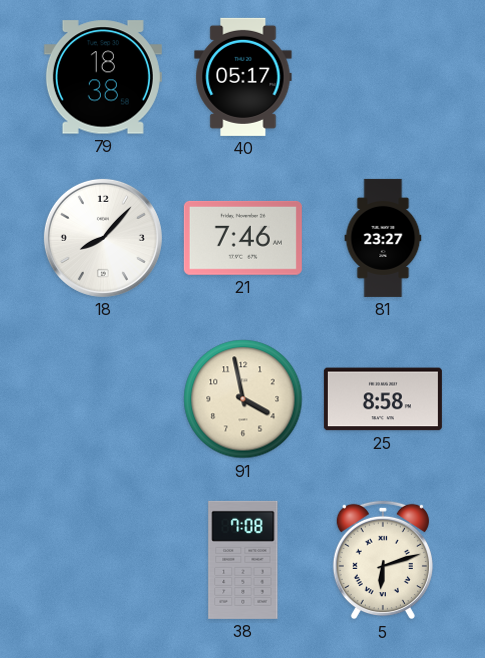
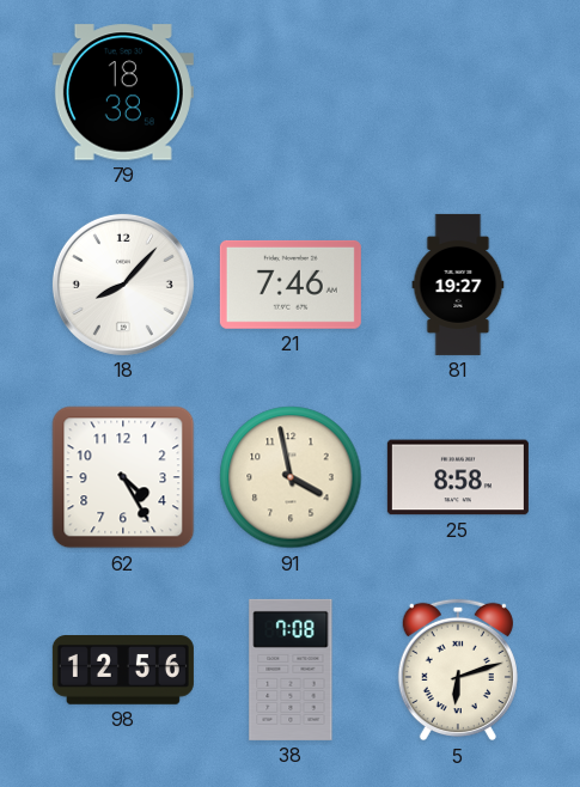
40: 05:17 -> none (243, 77)
81: 23:27 -> 19:27 (458, 285)
62: none -> 4:25 (123, 477)
98: none -> 12:56 (123, 671)
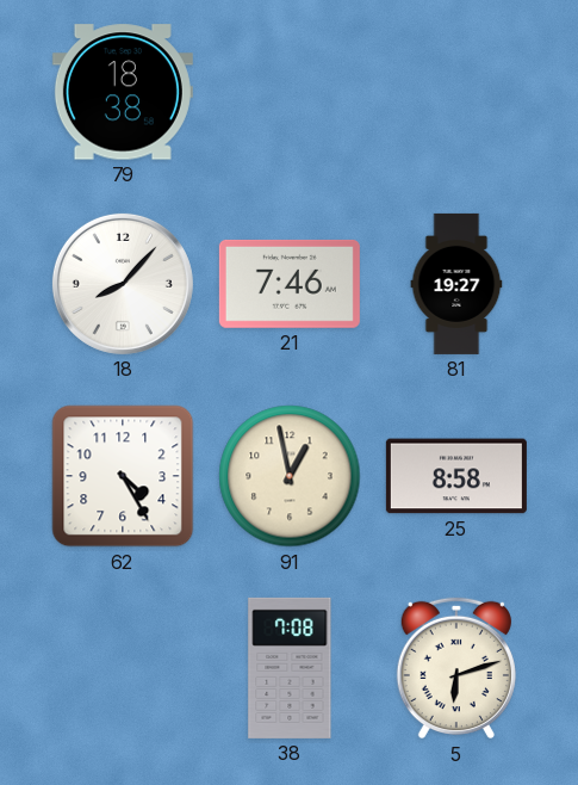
91: 3:58 -> 12:58 (290, 476)
98: 12:56 -> none (123, 671)
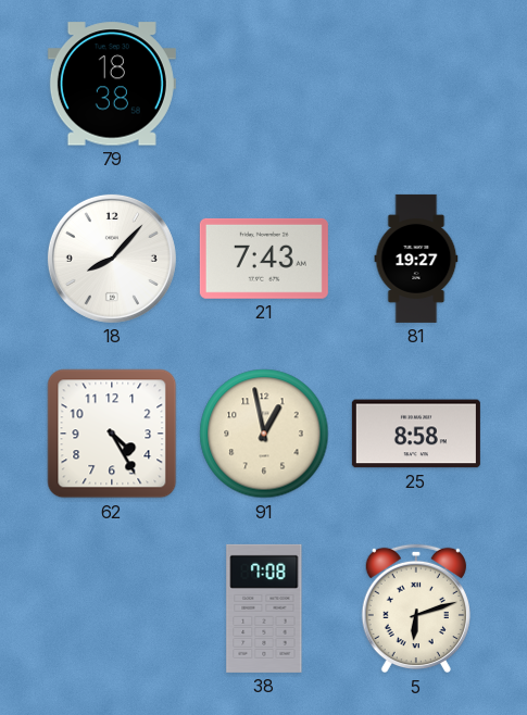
21: 7:46 -> 7:43 (264, 259)
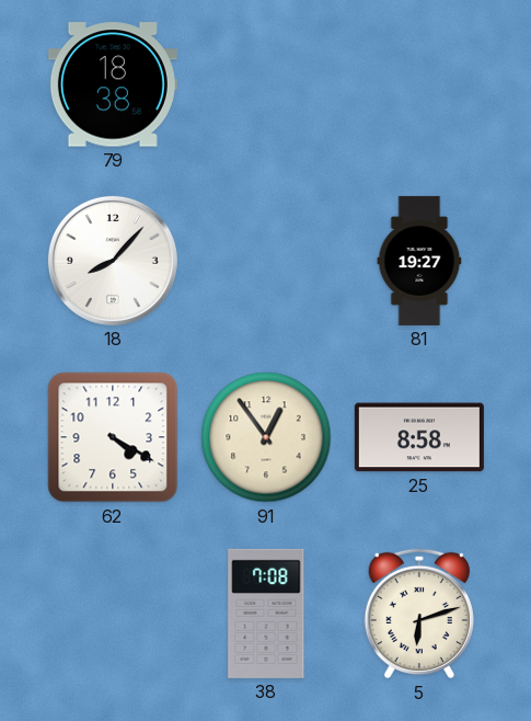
21: 7:43 -> none (264, 259)
62: 4:25 -> 4:20 (113, 437)
91: 12:58 -> 12:54 (266, 437)
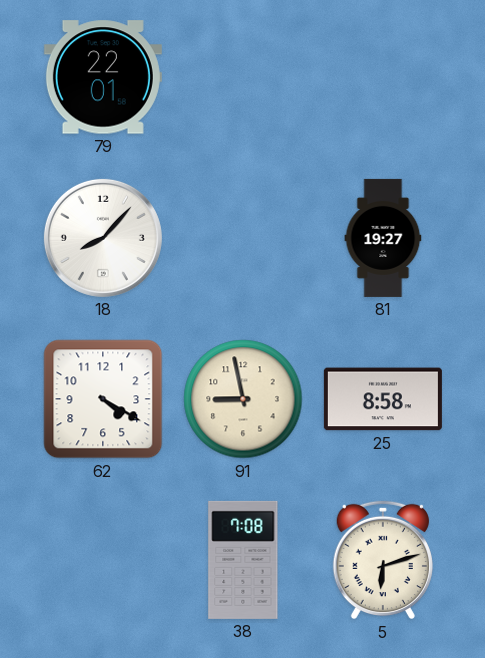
79: 18:38 -> 22:01 (103, 77)
91: 12:54 -> 8:58 (243, 399)
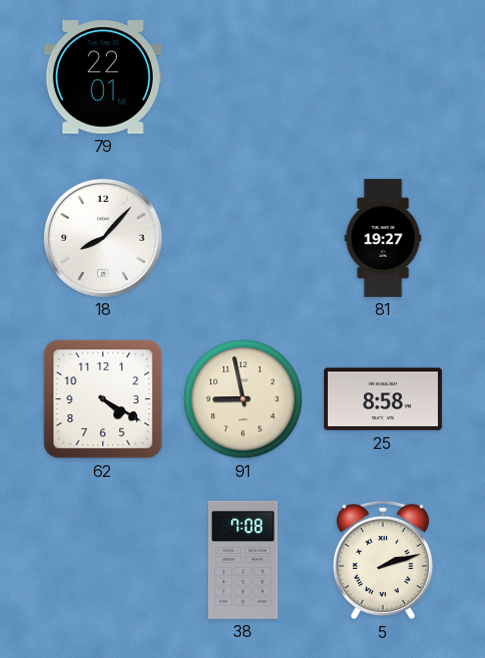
5: 6:12 -> 2:12 (383, 560)
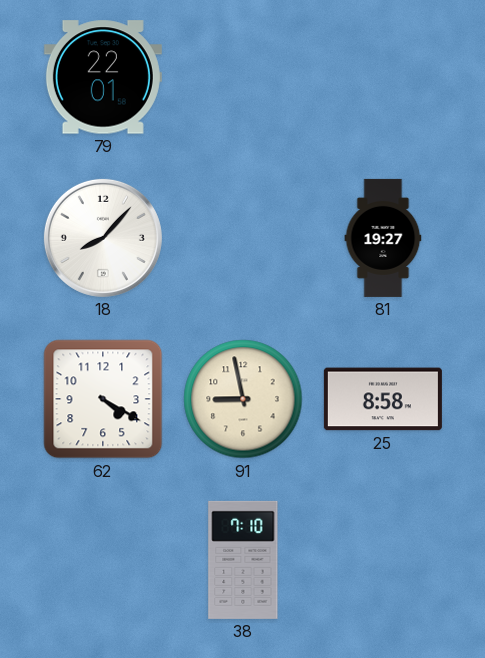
38: 7:08 -> 7:10 (243, 560)
5: 2:12 -> none (383, 560)
